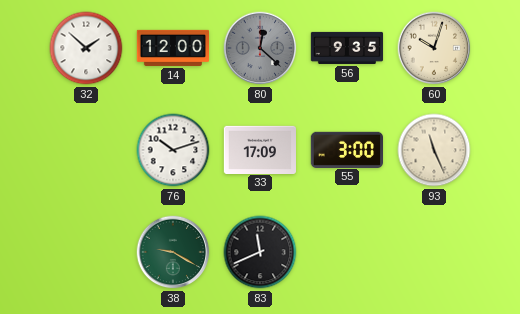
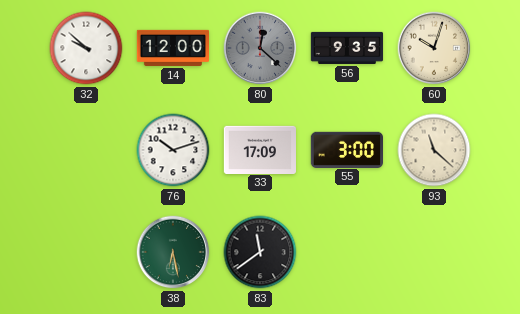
32: 1:52 -> 9:52 (86, 48)
93: 11:26 -> 11:22 (434, 150)
38: 9:20 -> 6:28 (173, 252)
83: 11:41 -> 11:39 (260, 252)
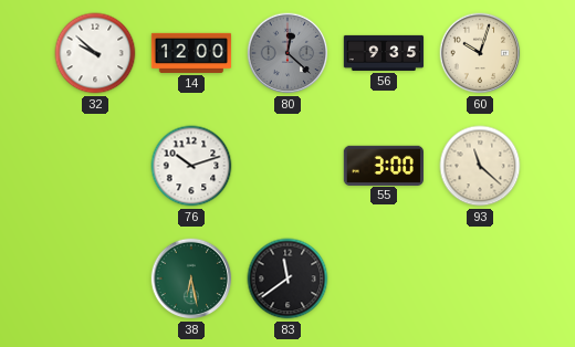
33: 17:09 -> none (259, 149)
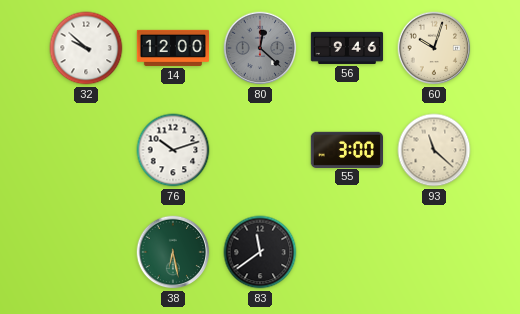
56: 9:35 -> 9:46 (347, 48)
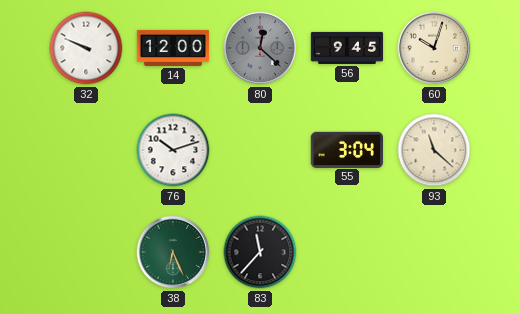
32: 9:52 -> 9:49 (86, 48)
56: 9:46 -> 9:45 (347, 48)
55: 3:00 -> 3:04 (346, 149)
38: 6:28 -> 6:26 (173, 252)
83: 11:39 -> 11:37 (260, 252)
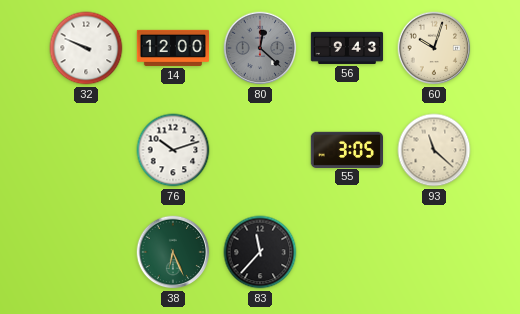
56: 9:45 -> 9:43 (347, 48)
55: 3:04 -> 3:05 (346, 149)
